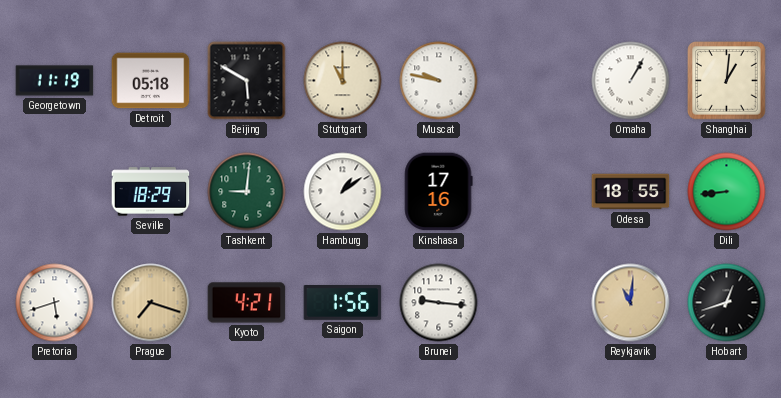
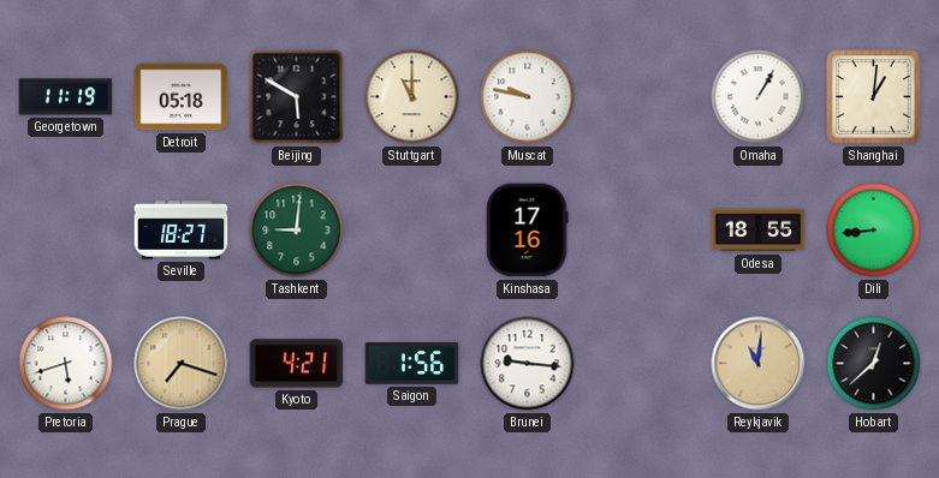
Seville: 18:29 -> 18:27 (182, 231)
Hamburg: 1:09 -> none (343, 192)
Hobart: 12:42 -> 12:38 (874, 364)
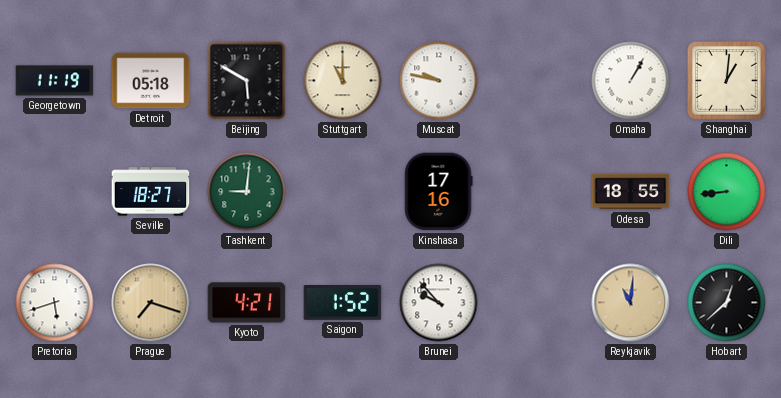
Saigon: 1:56 -> 1:52 (343, 303)
Brunei: 9:16 -> 9:53 (439, 303)
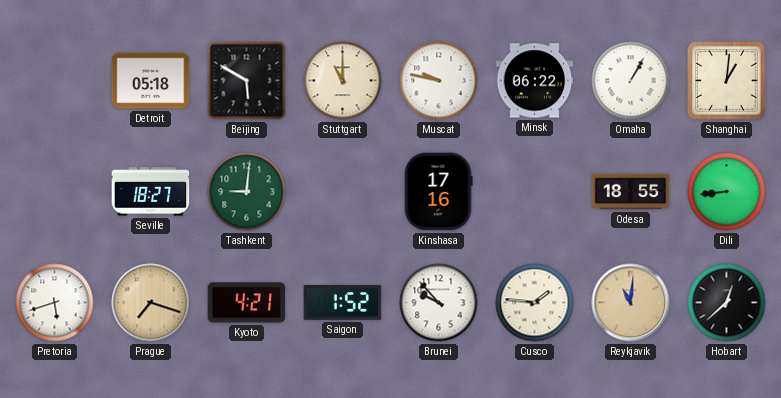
Georgetown: 11:19 -> none (55, 81)
Minsk: none -> 06:22 (535, 81)
Cusco: none -> 1:46 (535, 303)
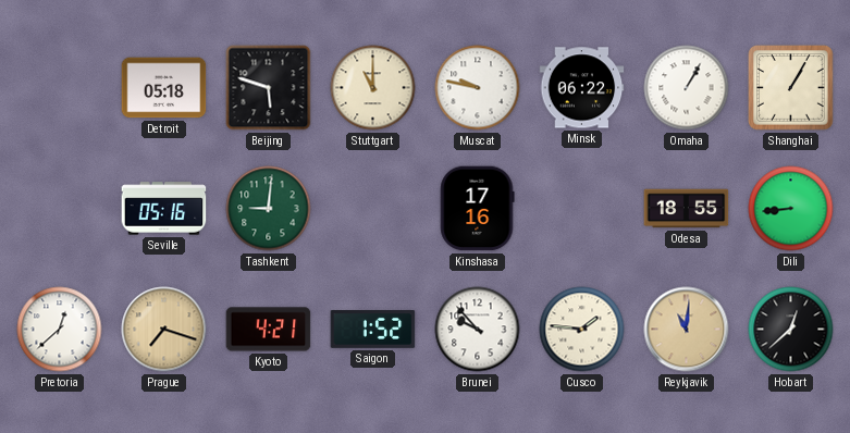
Beijing: 5:50 -> 5:48 (269, 88)
Shanghai: 1:01 -> 1:05 (791, 88)
Seville: 18:27 -> 05:16 (164, 209)
Pretoria: 5:42 -> 12:38 (60, 330)
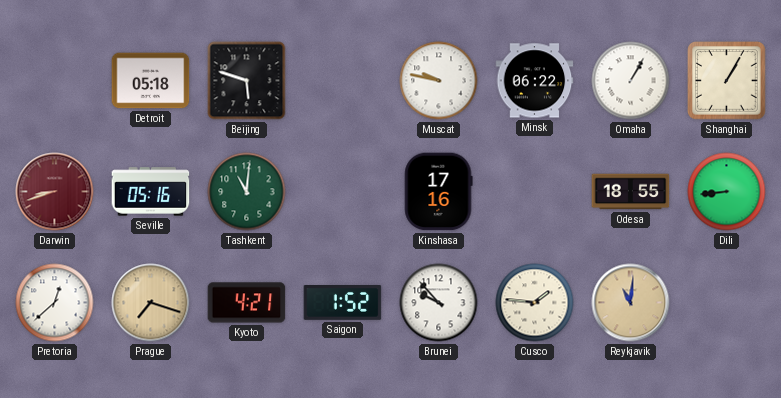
Stuttgart: 11:00 -> none (373, 88)
Darwin: none -> 8:42 (55, 192)
Tashkent: 9:01 -> 11:01 (247, 192)
Hobart: 12:38 -> none (791, 330)
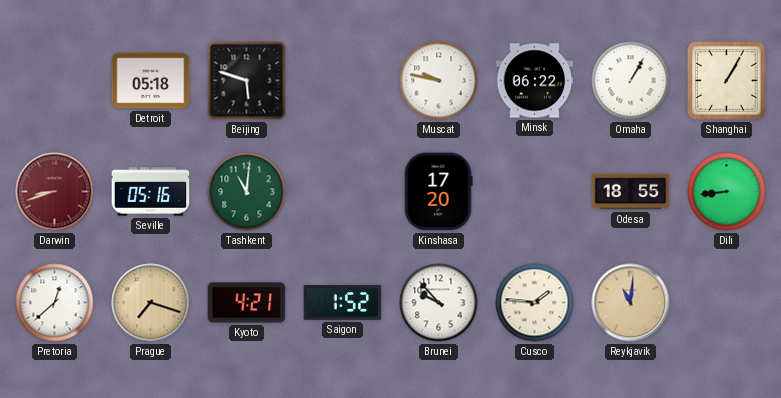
Kinshasa: 17:16 -> 17:20 (439, 192)
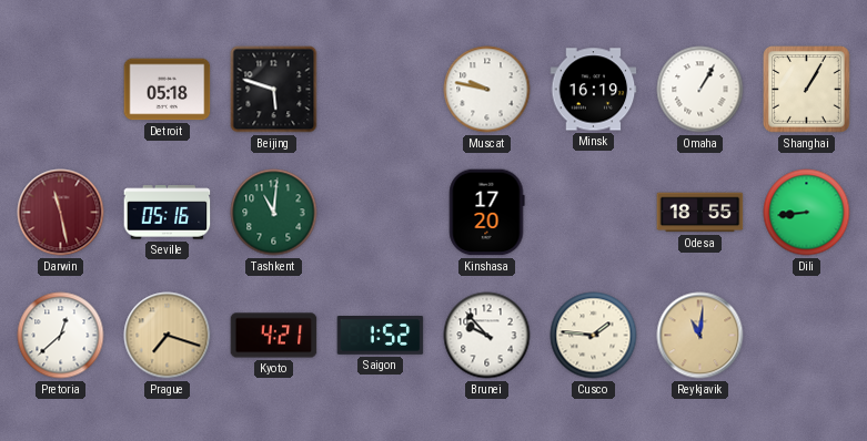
Minsk: 06:22 -> 16:19 (594, 90)
Darwin: 8:42 -> 11:28 (61, 213)
